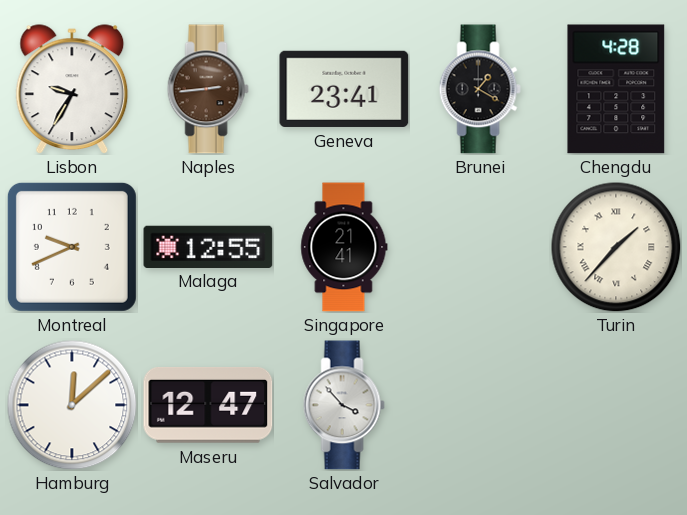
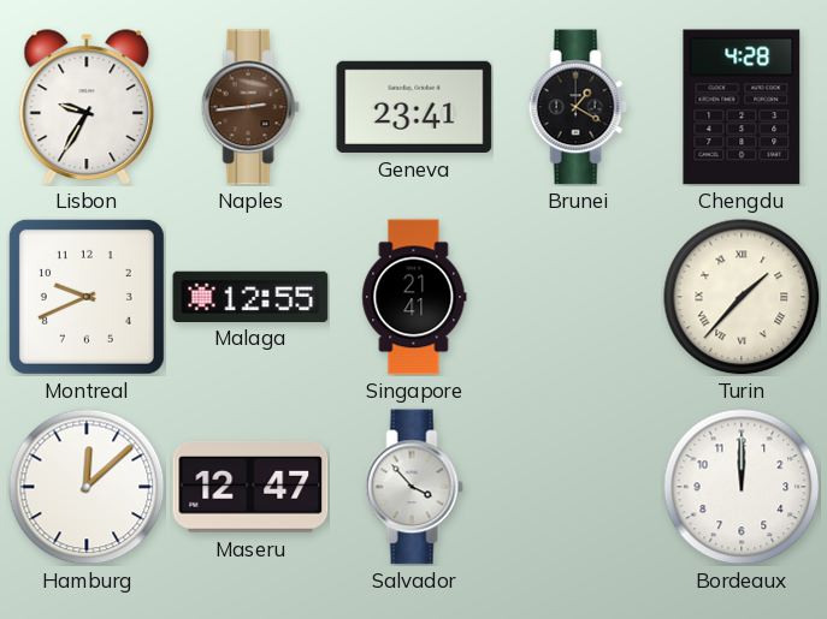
Bordeaux: none -> 12:00 (742, 487)
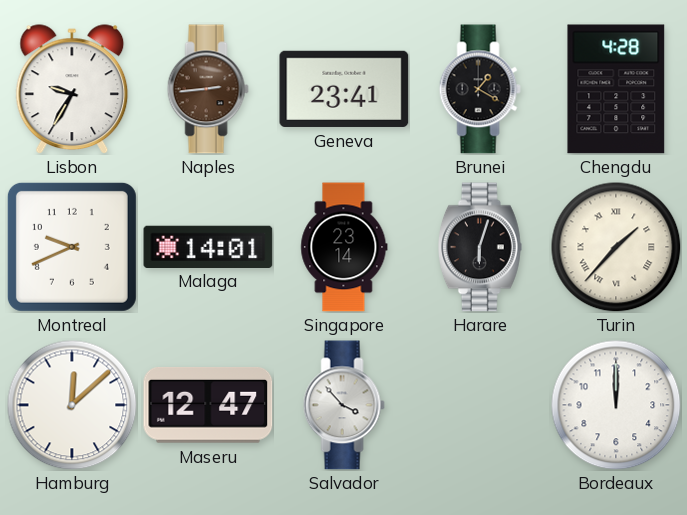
Malaga: 12:55 -> 14:01 (208, 246)
Singapore: 21:41 -> 23:14 (344, 247)
Harare: none -> 6:03 (480, 247)
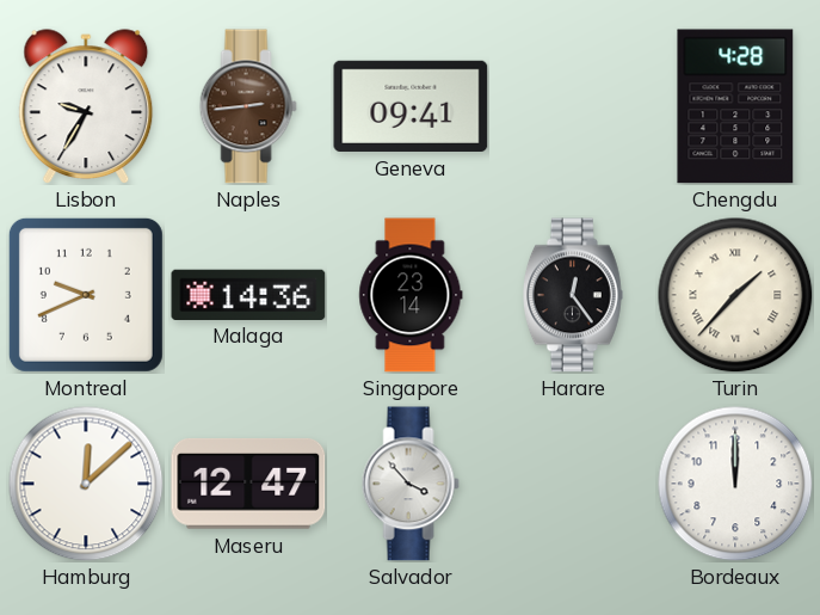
Geneva: 23:41 -> 09:41 (411, 106)
Brunei: 1:20 -> none (480, 89)
Malaga: 14:01 -> 14:36 (248, 294)
Harare: 6:03 -> 12:24 (573, 295)
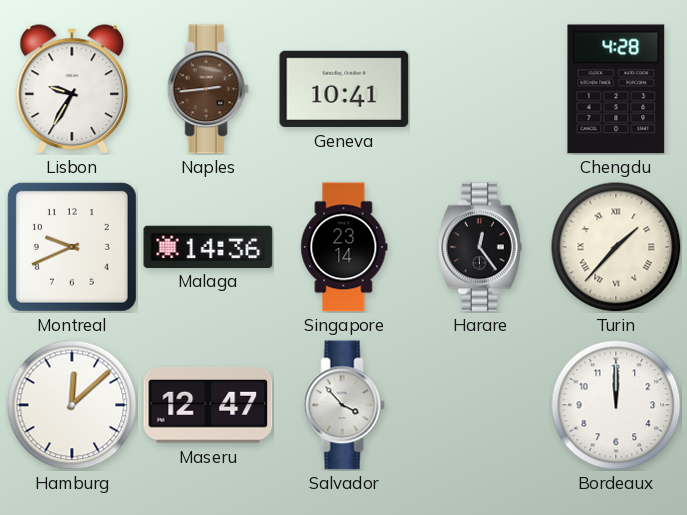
Geneva: 09:41 -> 10:41 (344, 89)
